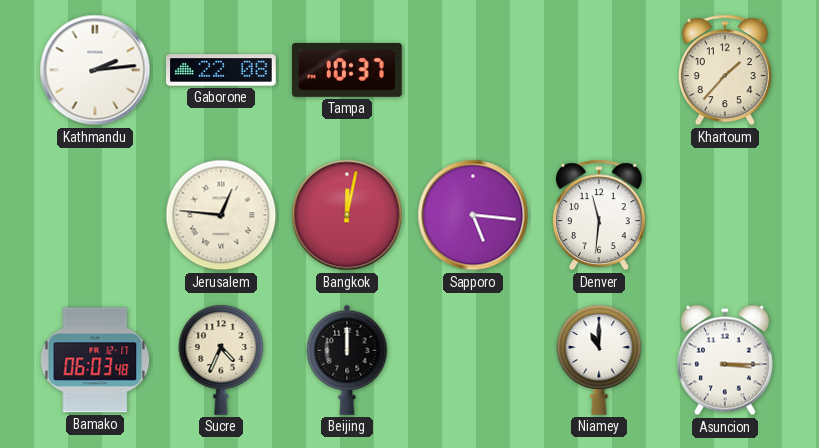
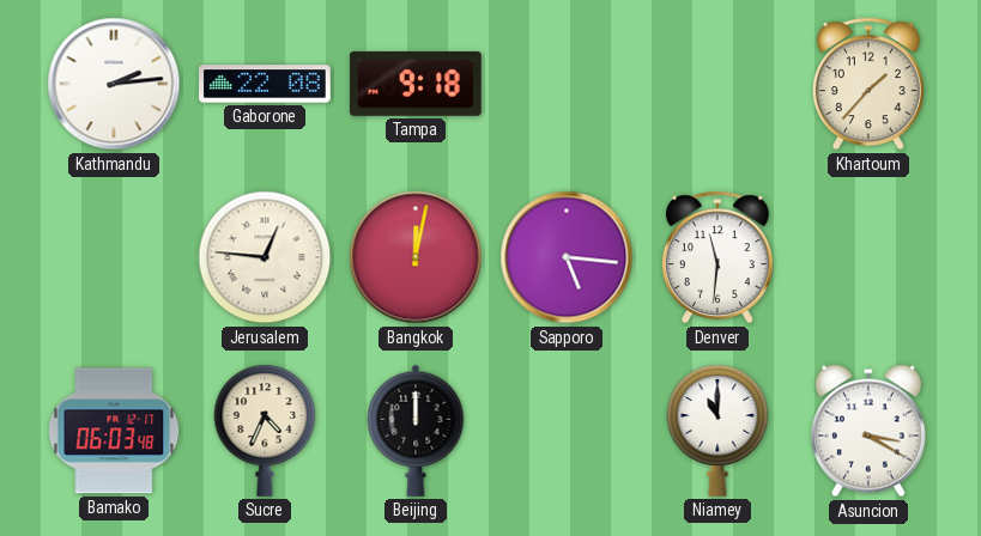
Tampa: 10:37 -> 9:18 (417, 85)
Asuncion: 3:15 -> 3:20 (868, 431)
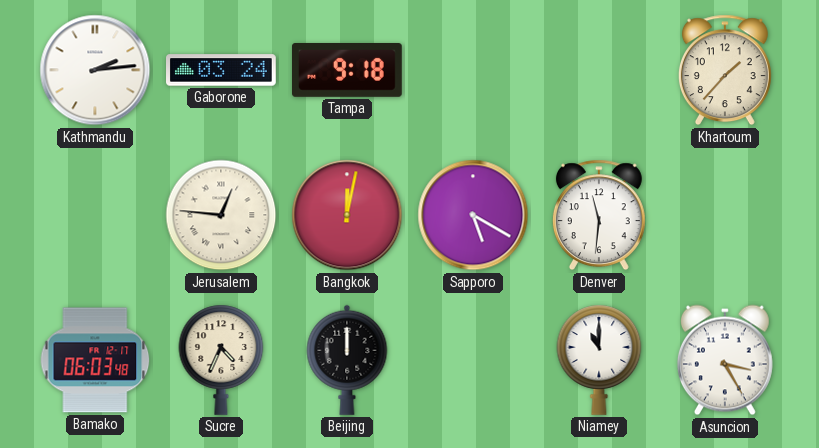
Gaborone: 22:08 -> 03:24 (222, 70)
Sapporo: 5:16 -> 5:20 (473, 215)
Asuncion: 3:20 -> 3:25 (725, 360)
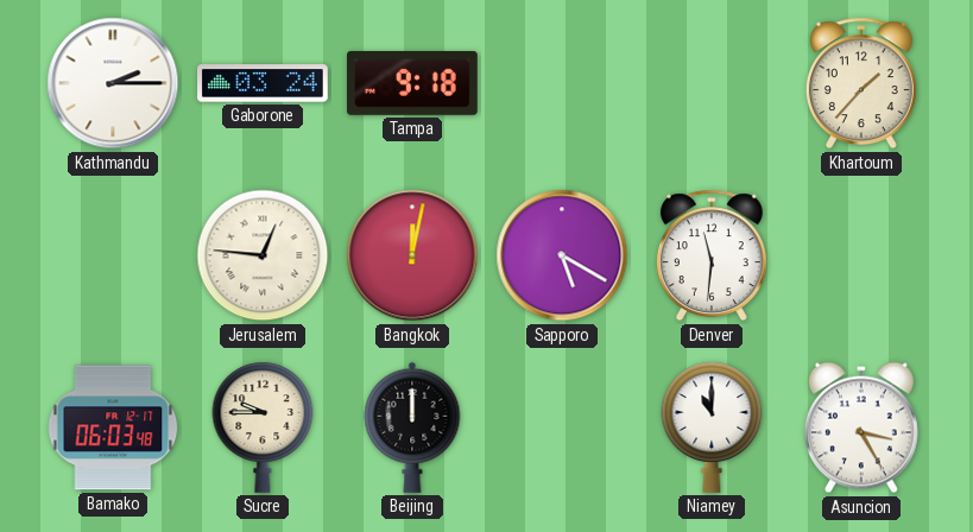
Kathmandu: 2:14 -> 2:15 (113, 83)
Sucre: 4:34 -> 9:45 (263, 427)
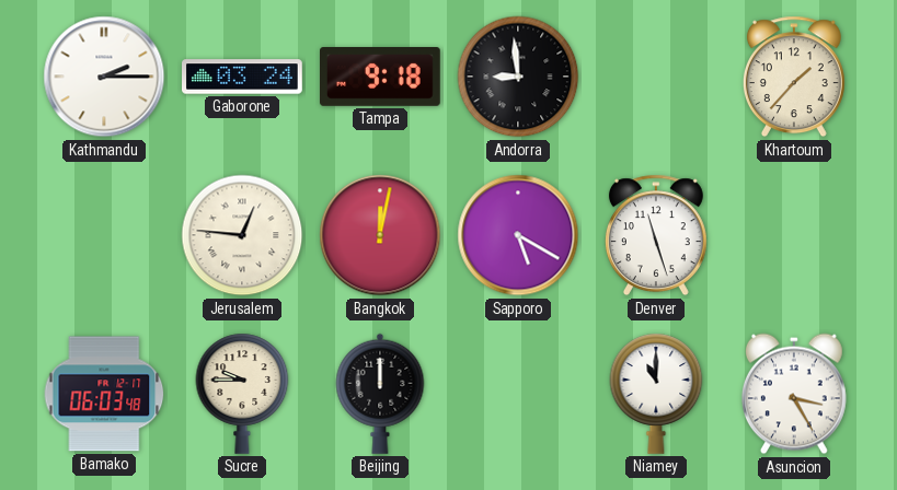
Andorra: none -> 8:59 (518, 77)
Denver: 11:31 -> 11:27 (656, 235)
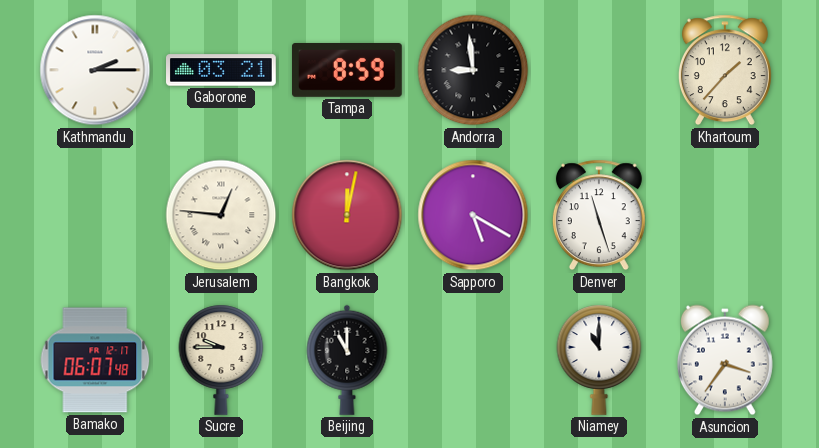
Gaborone: 03:24 -> 03:21 (222, 70)
Tampa: 9:18 -> 8:59 (348, 71)
Bamako: 06:03 -> 06:07 (95, 360)
Beijing: 12:00 -> 11:00 (347, 360)
Asuncion: 3:25 -> 3:36 (725, 360)
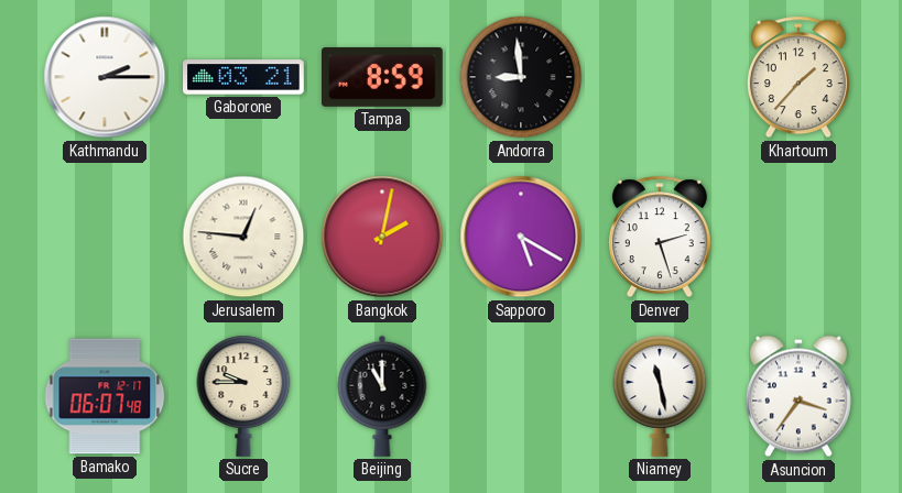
Bangkok: 12:02 -> 2:02 (382, 237)
Denver: 11:27 -> 2:27 (660, 237)
Niamey: 11:00 -> 11:28 (660, 396)
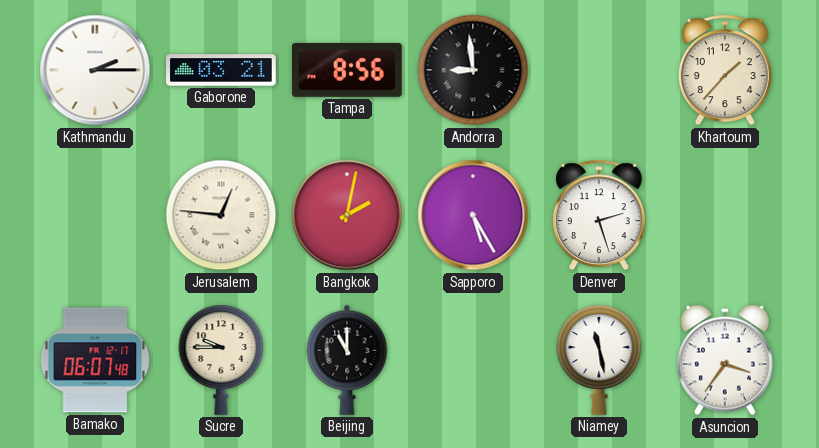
Tampa: 8:59 -> 8:56 (348, 71)
Sapporo: 5:20 -> 5:25 (473, 215)
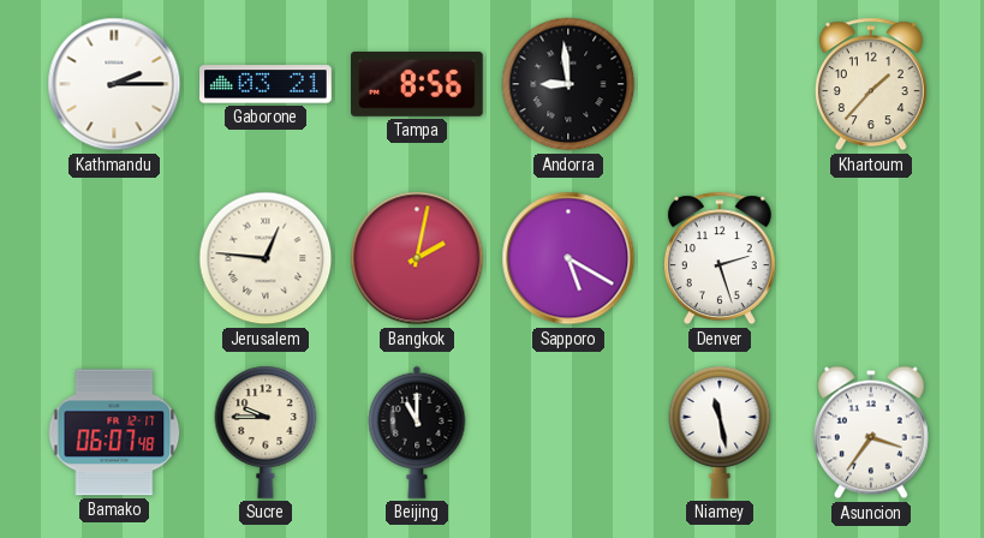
Sapporo: 5:25 -> 5:20 (568, 258)
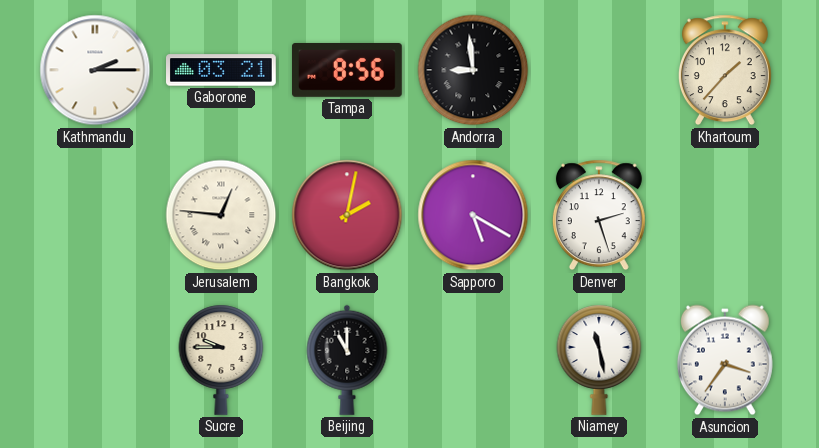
Bamako: 06:07 -> none (114, 432)
